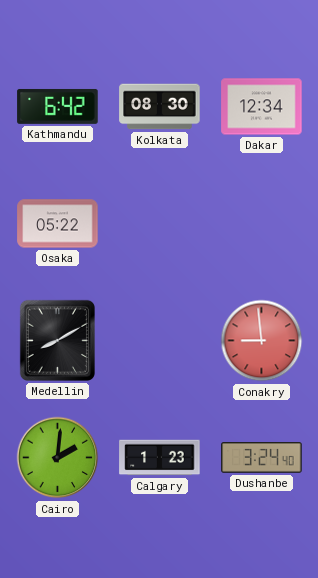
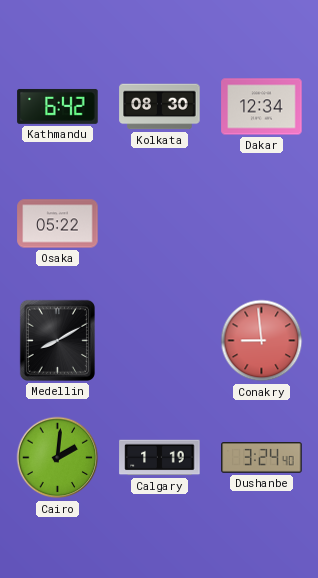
Calgary: 1:23 -> 1:19 (160, 458)
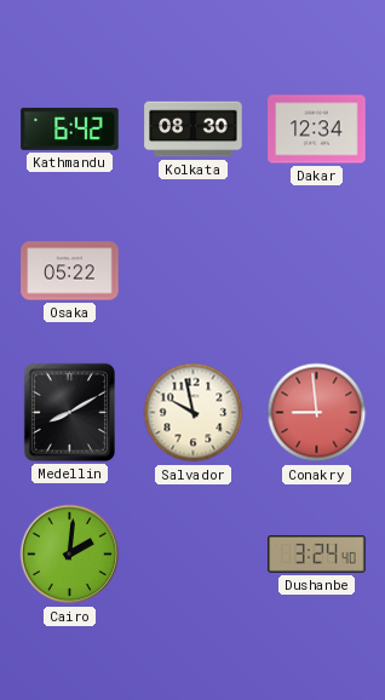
Salvador: none -> 9:58 (194, 413)
Calgary: 1:19 -> none (160, 458)
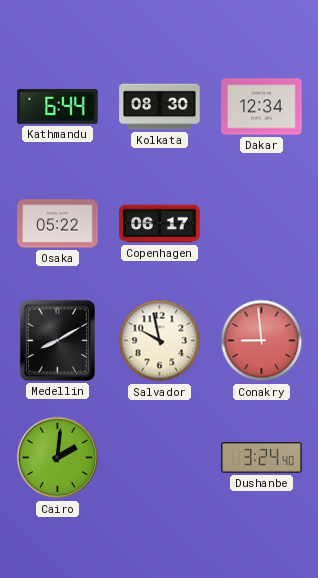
Kathmandu: 6:42 -> 6:44 (58, 106)
Copenhagen: none -> 06:17 (160, 224)
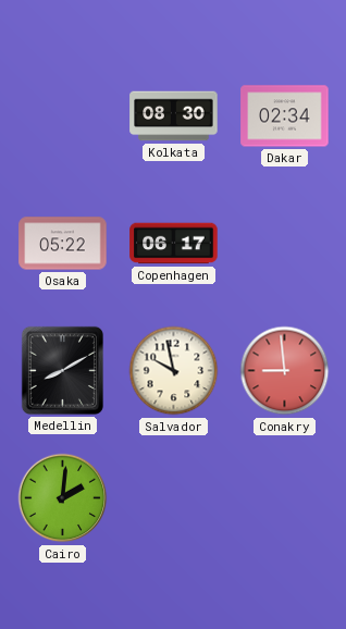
Kathmandu: 6:44 -> none (58, 106)
Dakar: 12:34 -> 02:34 (285, 116)
Dushanbe: 3:24 -> none (262, 458)
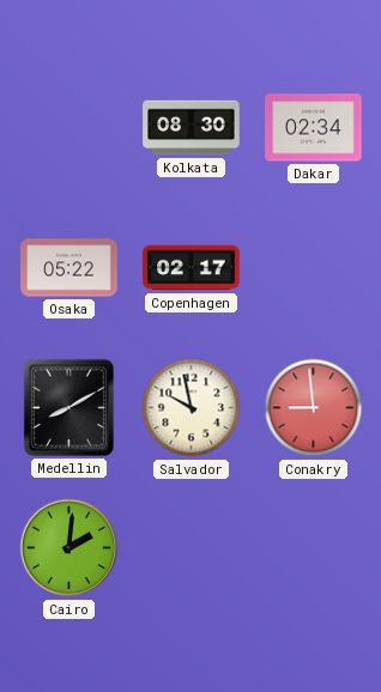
Copenhagen: 06:17 -> 02:17 (192, 268)
